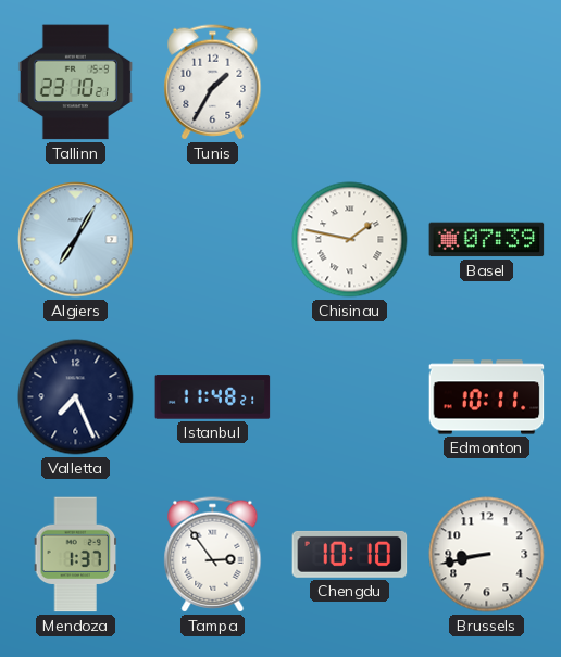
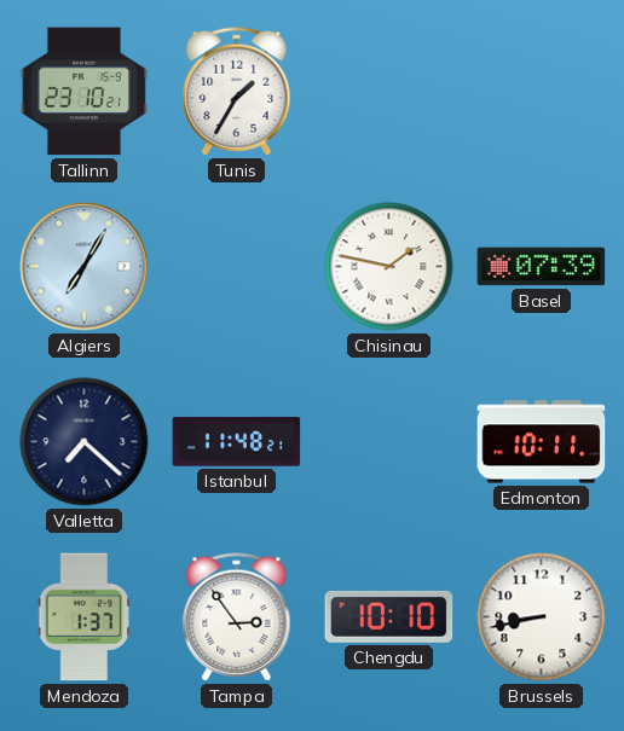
Valletta: 7:26 -> 7:22 (85, 442)
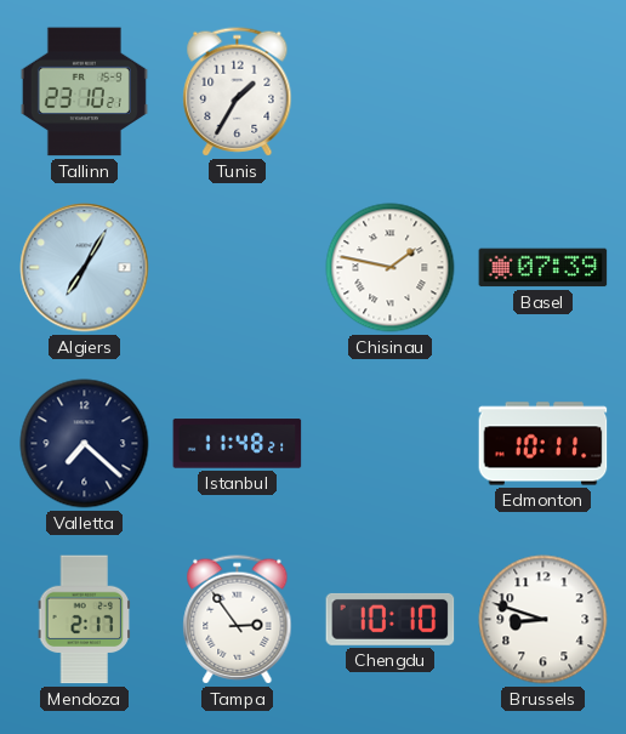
Mendoza: 1:37 -> 2:17 (85, 620)
Brussels: 8:43 -> 8:48 (544, 620)
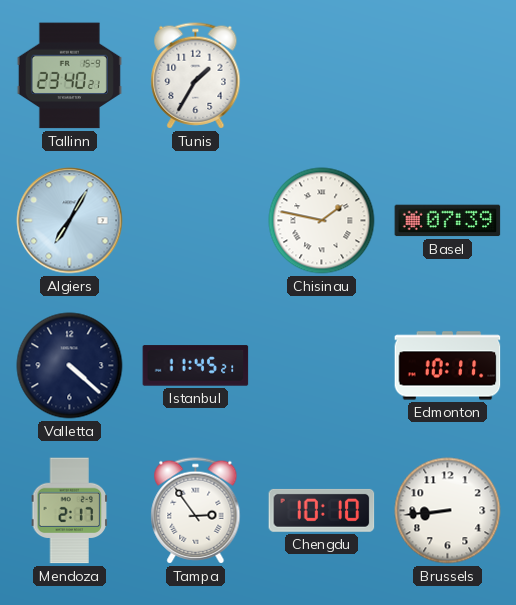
Tallinn: 23:10 -> 23:40 (69, 76)
Valletta: 7:22 -> 4:22 (70, 366)
Istanbul: 11:48 -> 11:45 (196, 366)
Brussels: 8:48 -> 8:44 (448, 511)
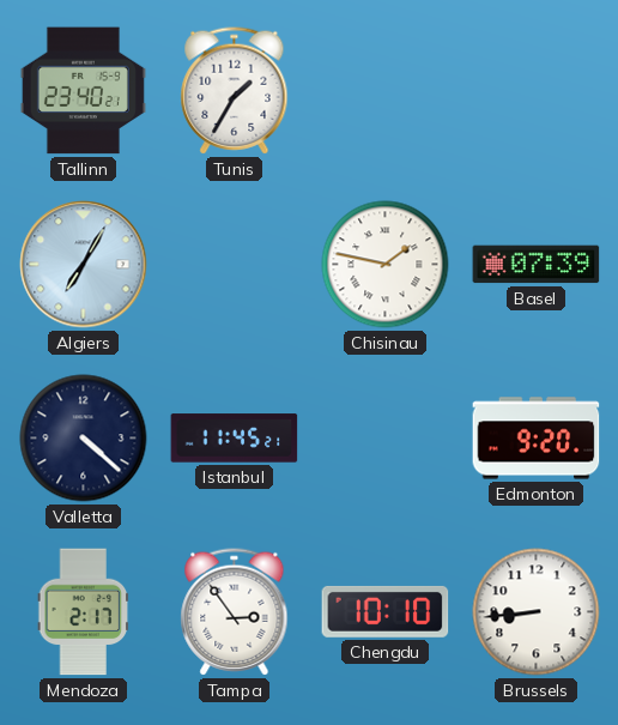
Edmonton: 10:11 -> 9:20 (537, 439)
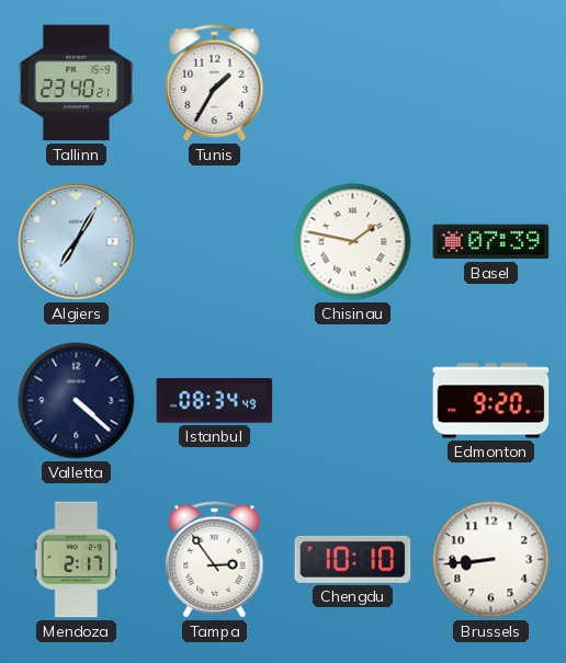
Istanbul: 11:45 -> 08:34 (215, 401)
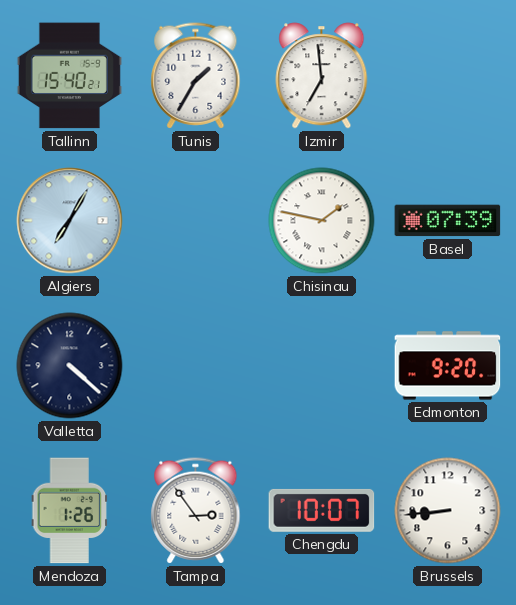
Tallinn: 23:40 -> 15:40 (69, 76)
Izmir: none -> 6:59 (322, 76)
Istanbul: 08:34 -> none (215, 401)
Mendoza: 2:17 -> 1:26 (70, 511)
Chengdu: 10:10 -> 10:07 (322, 510)
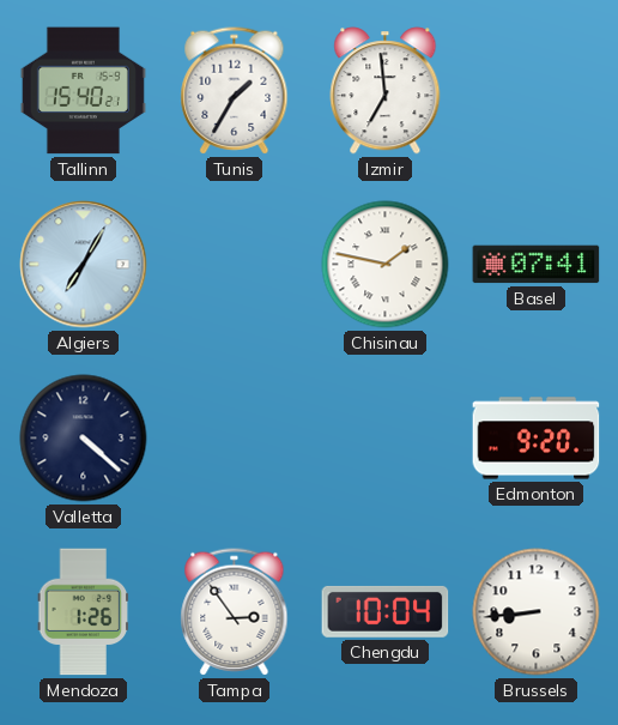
Basel: 07:39 -> 07:41 (537, 265)
Chengdu: 10:07 -> 10:04 (386, 611)
